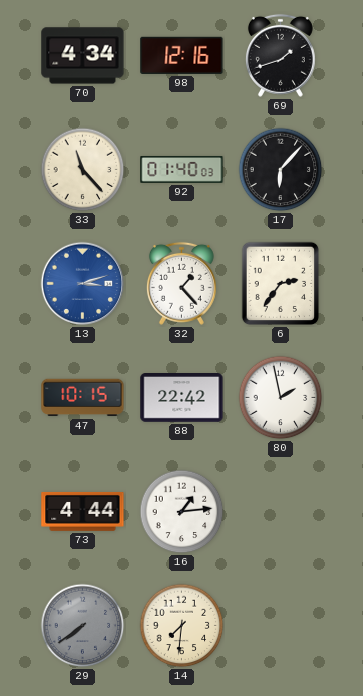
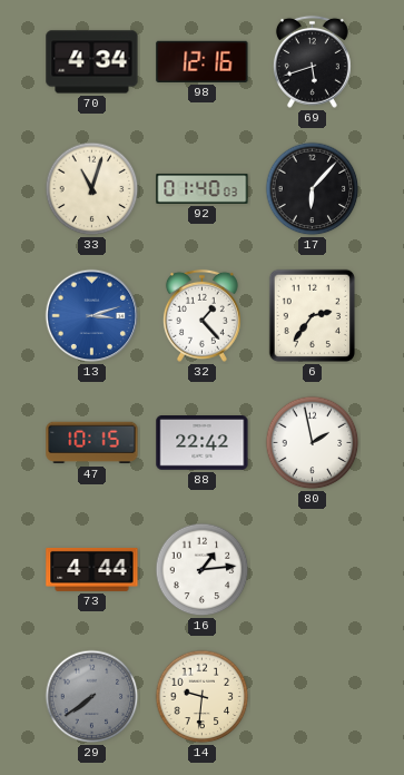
69: 1:42 -> 5:42 (312, 61)
33: 11:23 -> 11:03 (92, 189)
14: 7:31 -> 9:31 (203, 697)
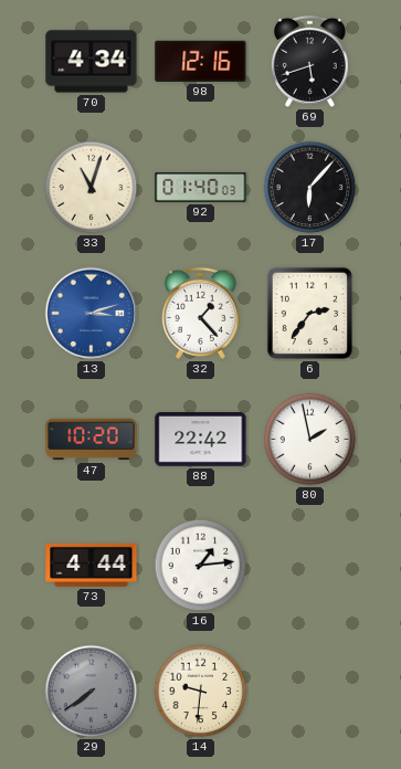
47: 10:15 -> 10:20 (92, 440)
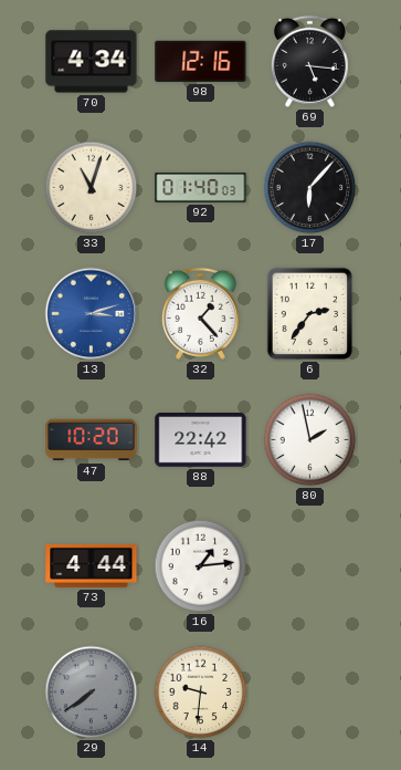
69: 5:42 -> 5:16 (309, 61)
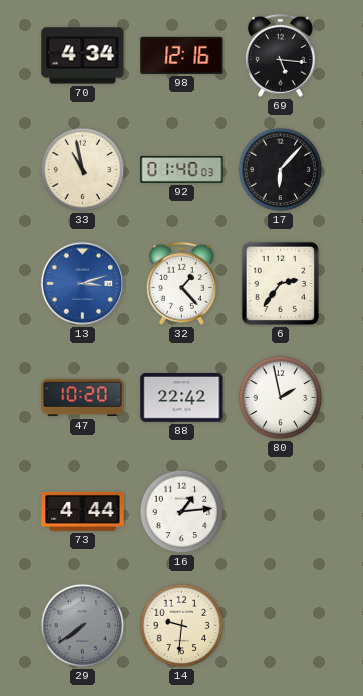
33: 11:03 -> 10:58 (83, 170)
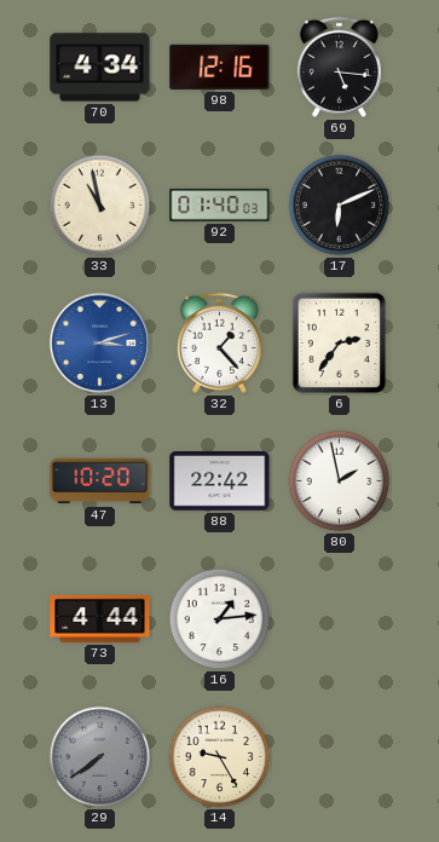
17: 6:07 -> 6:11 (340, 206)
14: 9:31 -> 9:25 (220, 757)
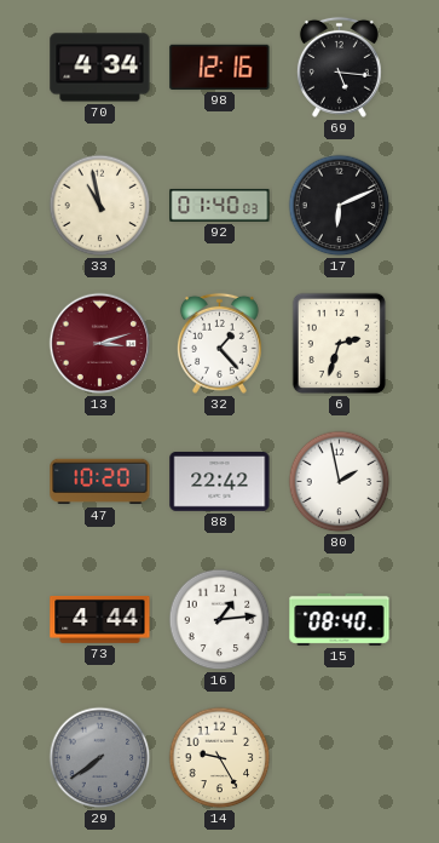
13 dial: blue -> burgundy (100, 344)
6: 2:36 -> 2:33 (340, 344)
15: none -> 08:40 (340, 619)
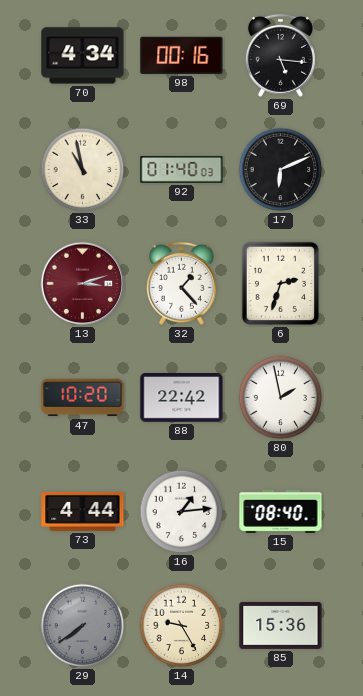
98: 12:16 -> 00:16 (182, 55)
85: none -> 15:36 (281, 625)
